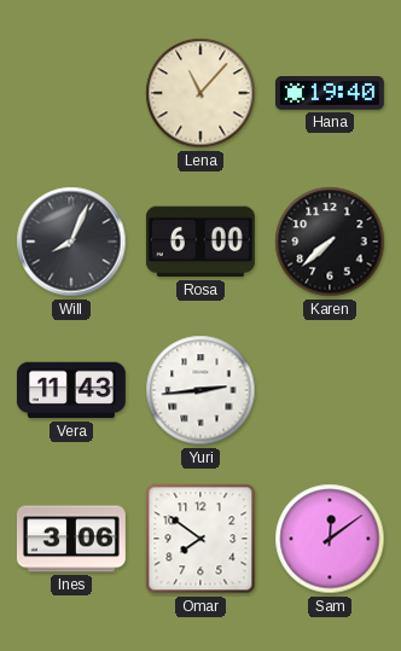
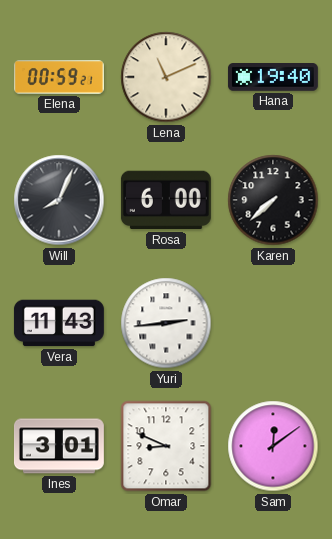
Elena: none -> 00:59 (59, 77)
Lena: 11:07 -> 11:11 (166, 77)
Ines: 3:06 -> 3:01 (59, 446)
Omar: 7:51 -> 8:49 (166, 446)
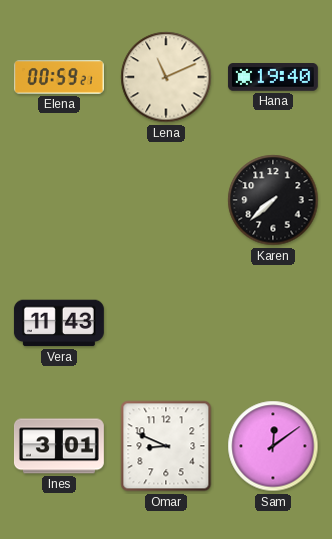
Will: 8:04 -> none (59, 200)
Rosa: 6:00 -> none (166, 200)
Yuri: 2:44 -> none (166, 323)
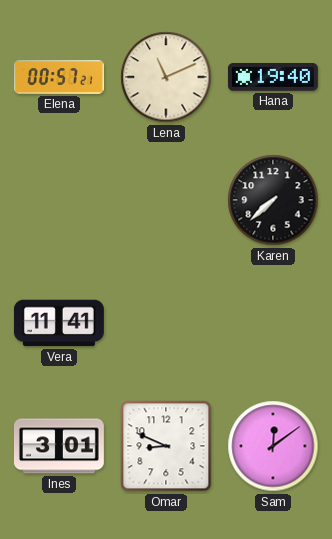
Elena: 00:59 -> 00:57 (59, 77)
Vera: 11:43 -> 11:41 (59, 323)
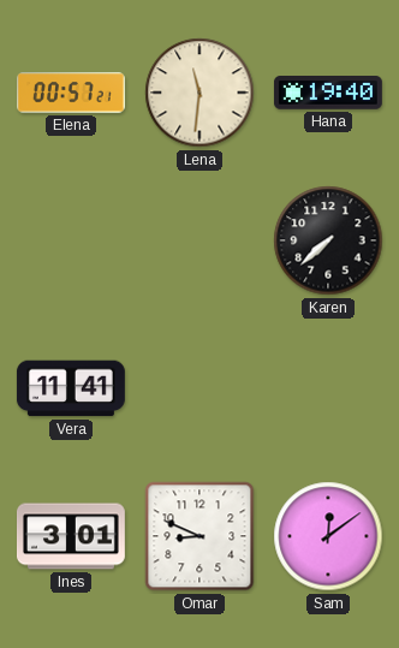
Lena: 11:11 -> 11:31 (199, 93)
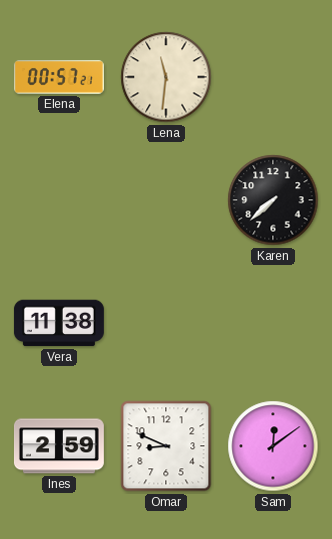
Hana: 19:40 -> none (328, 93)
Vera: 11:41 -> 11:38 (59, 323)
Ines: 3:01 -> 2:59 (59, 446)
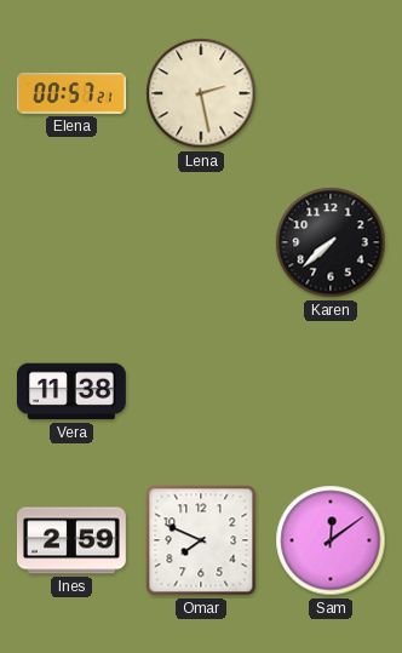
Lena: 11:31 -> 2:28 (201, 93)
Omar: 8:49 -> 7:49 (201, 540)
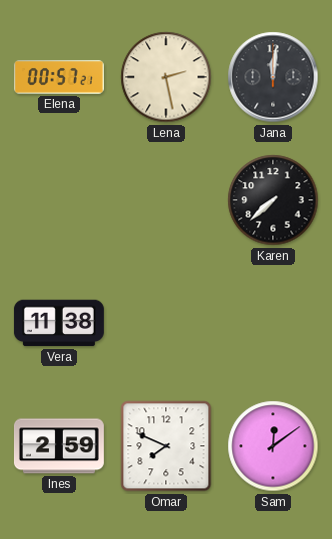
Jana: none -> 12:01 (273, 77)
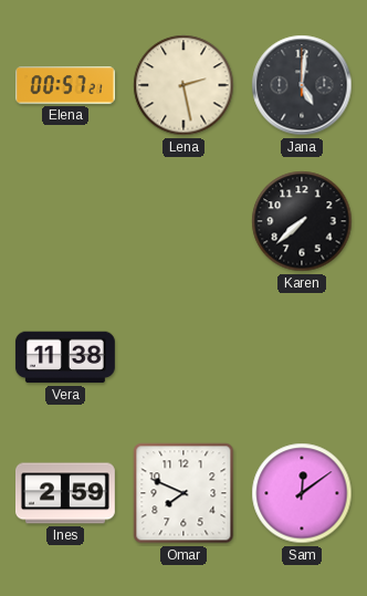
Jana: 12:01 -> 5:01 (302, 85)
